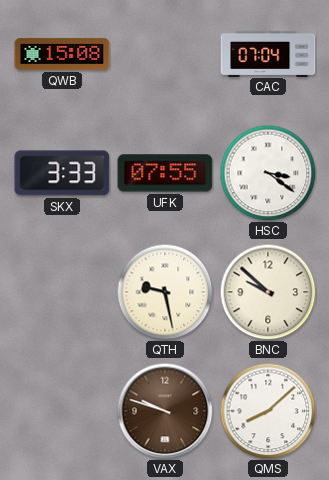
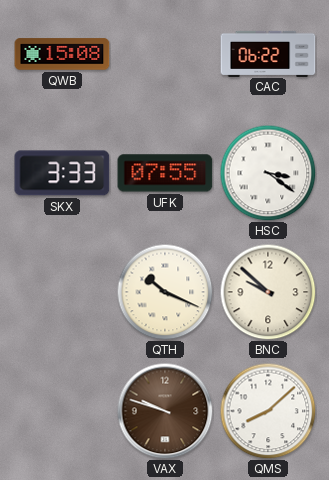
CAC: 07:04 -> 06:22 (268, 53)
QTH: 9:28 -> 10:19 (165, 292)
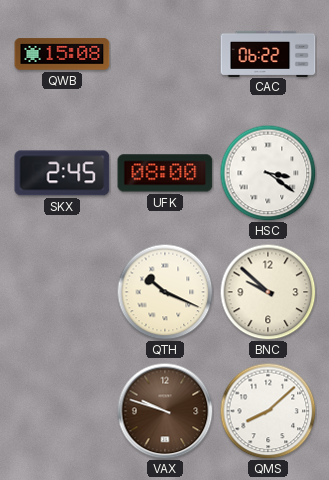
SKX: 3:33 -> 2:45 (62, 173)
UFK: 07:55 -> 08:00 (165, 173)
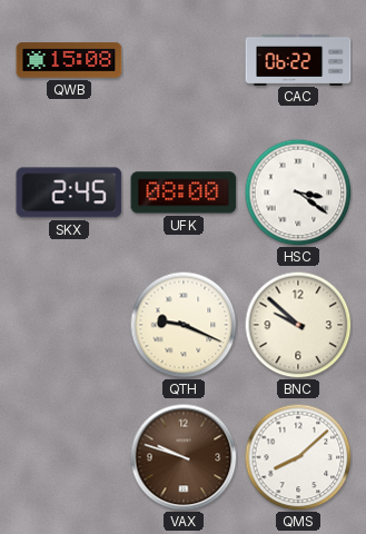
QTH: 10:19 -> 9:19 (184, 325)
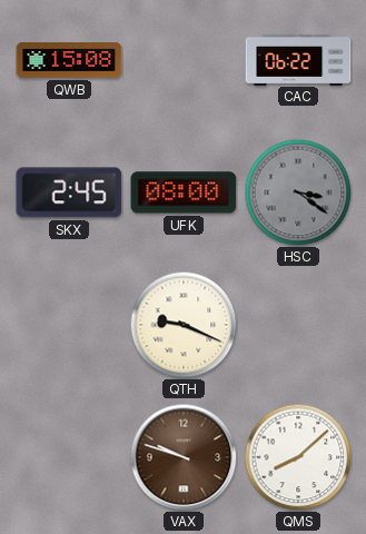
HSC dial: white -> grey (298, 192)
BNC: 9:52 -> none (298, 325)
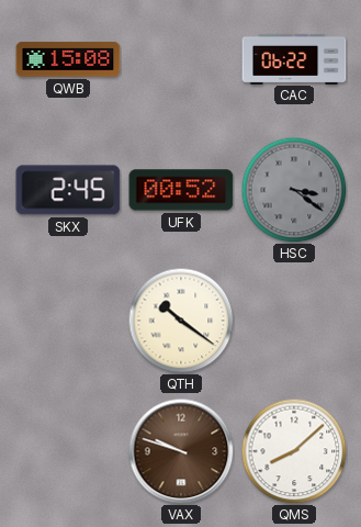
UFK: 08:00 -> 00:52 (181, 190)
QTH: 9:19 -> 10:21 (181, 321)
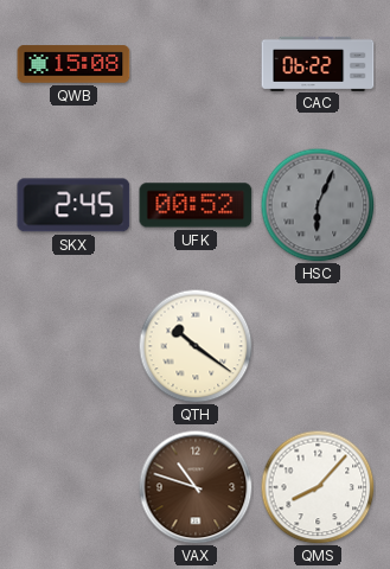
HSC: 3:21 -> 6:04 (318, 205)
VAX: 9:48 -> 10:48 (196, 487)
QMS: 8:08 -> 8:07 (318, 487)
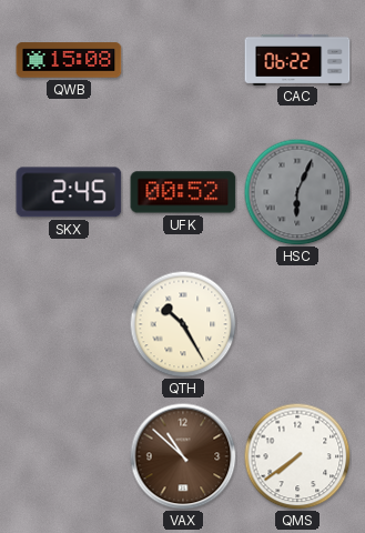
QTH: 10:21 -> 10:25 (183, 324)
VAX: 10:48 -> 10:52 (183, 456)
QMS: 8:07 -> 7:39 (297, 456)
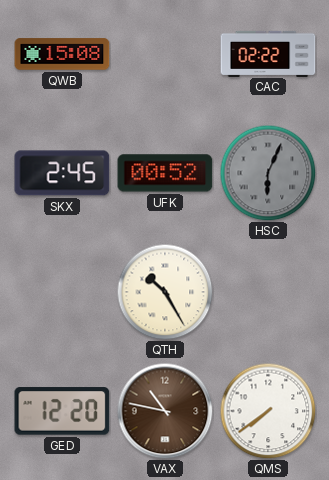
CAC: 06:22 -> 02:22 (268, 53)
GED: none -> 12:20 (62, 411)
VAX: 10:52 -> 10:47 (165, 411)
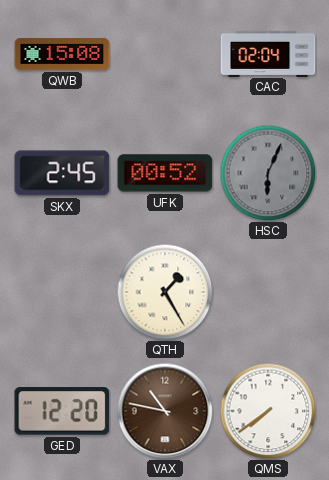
CAC: 02:22 -> 02:04 (268, 53)
QTH: 10:25 -> 1:25 (165, 292)
